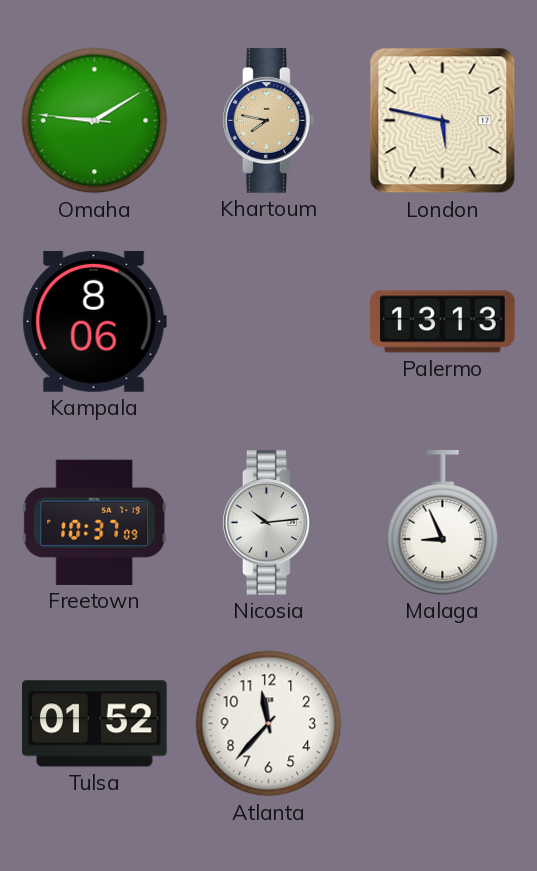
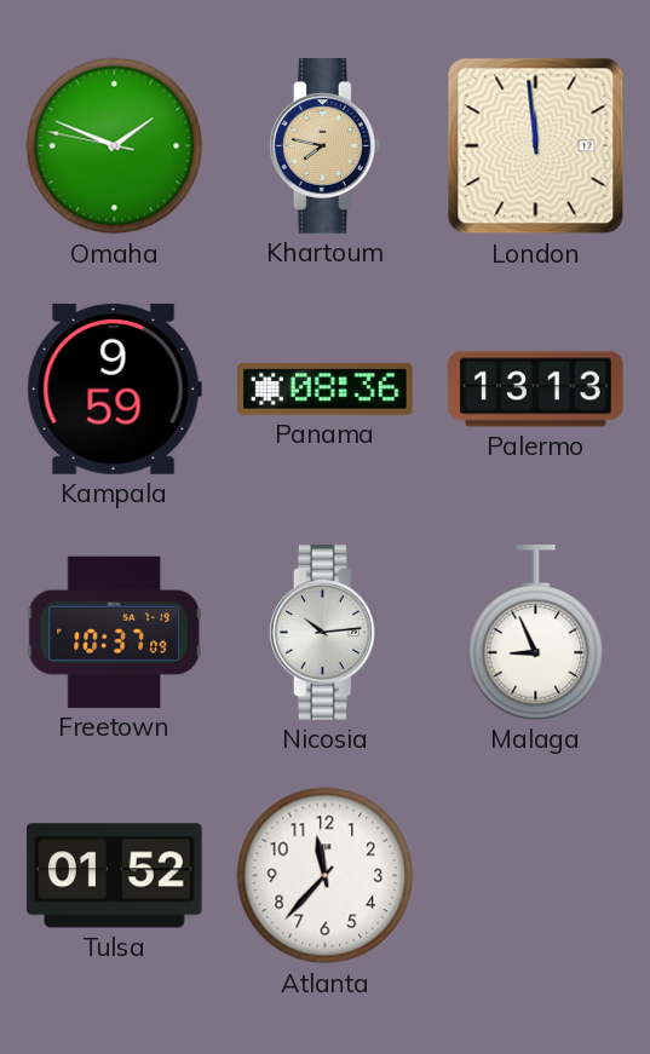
Omaha: 9:09 -> 1:48 (115, 146)
London: 5:47 -> 11:59 (536, 146)
Kampala: 8:06 -> 9:59 (114, 388)
Panama: none -> 08:36 (326, 388)
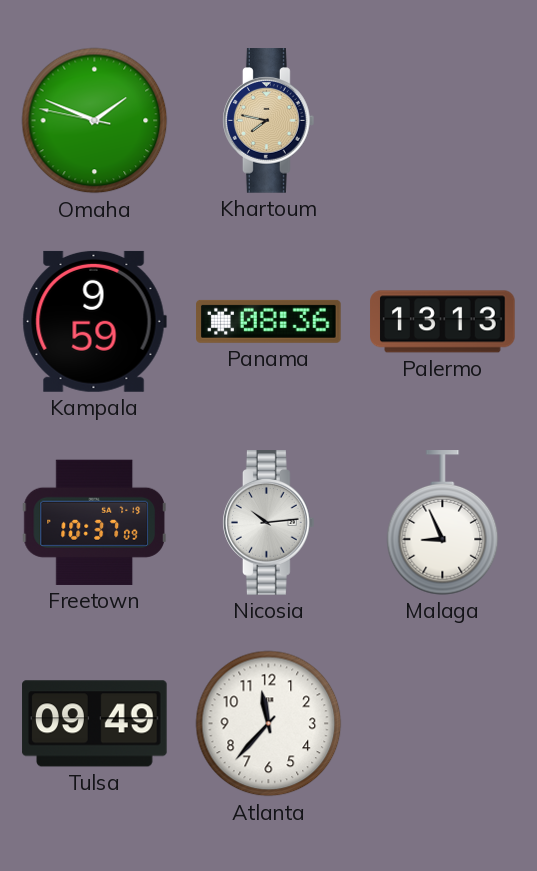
London: 11:59 -> none (536, 146)
Tulsa: 01:52 -> 09:49 (95, 724)
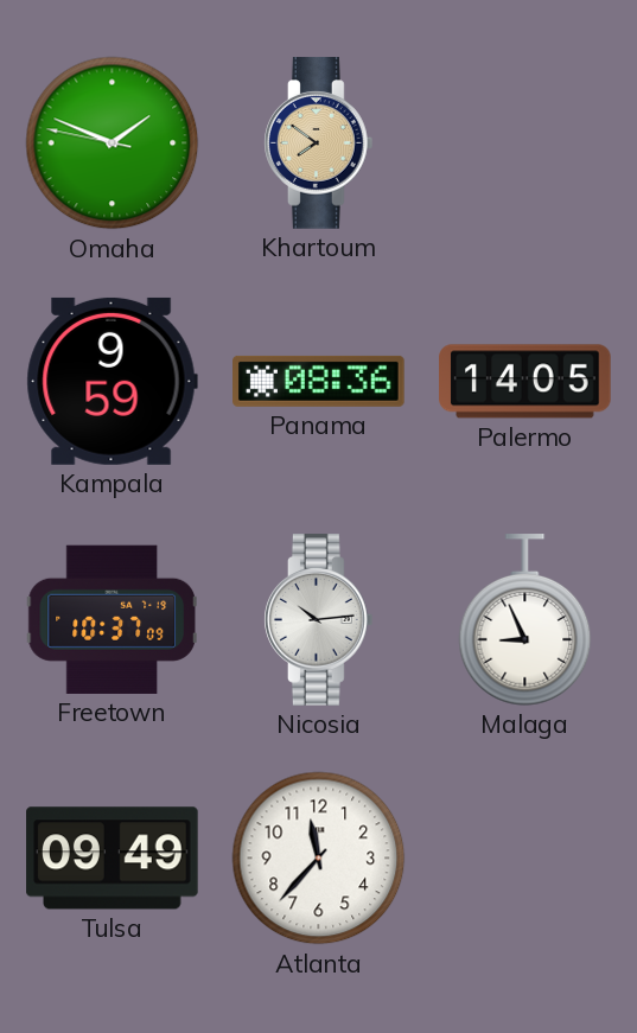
Khartoum: 7:47 -> 7:51 (319, 144)
Palermo: 13:13 -> 14:05 (525, 382)
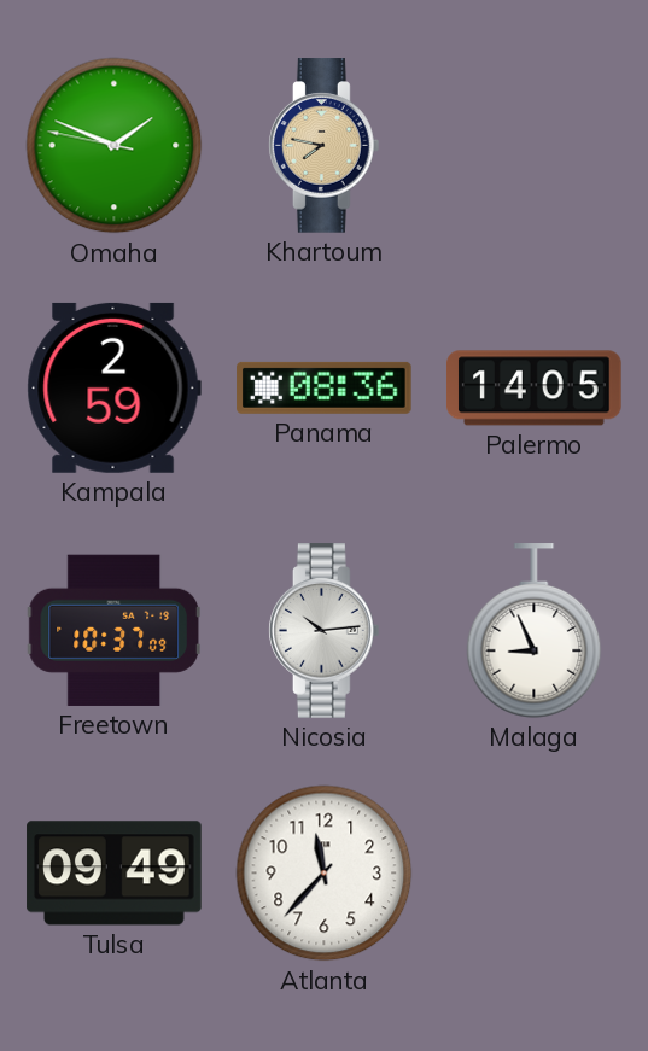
Khartoum: 7:51 -> 7:47 (325, 146)
Kampala: 9:59 -> 2:59 (113, 387)
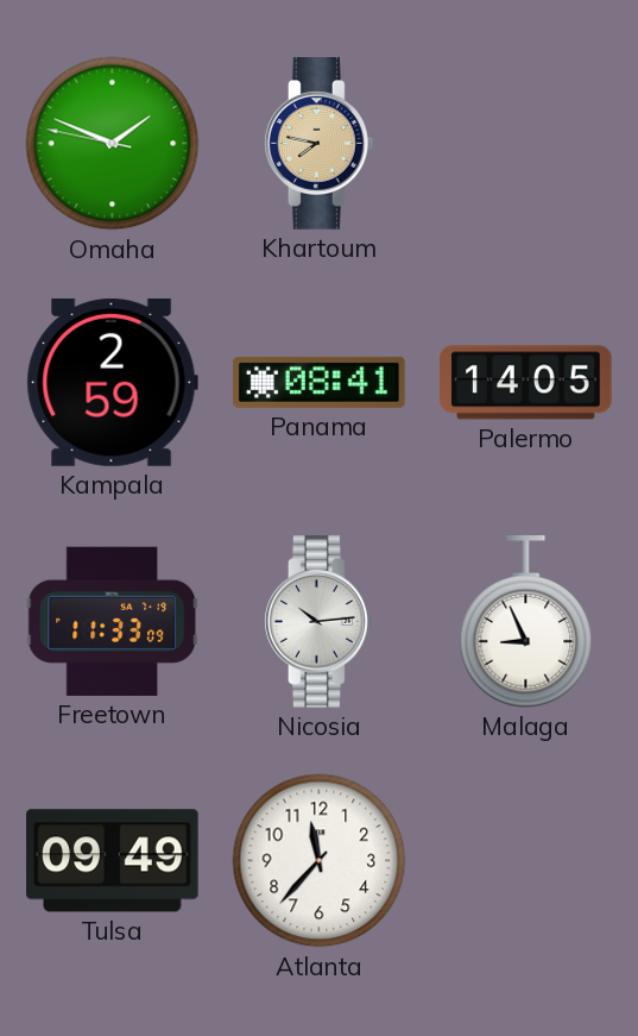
Panama: 08:36 -> 08:41 (320, 382)
Freetown: 10:37 -> 11:33 (112, 621)
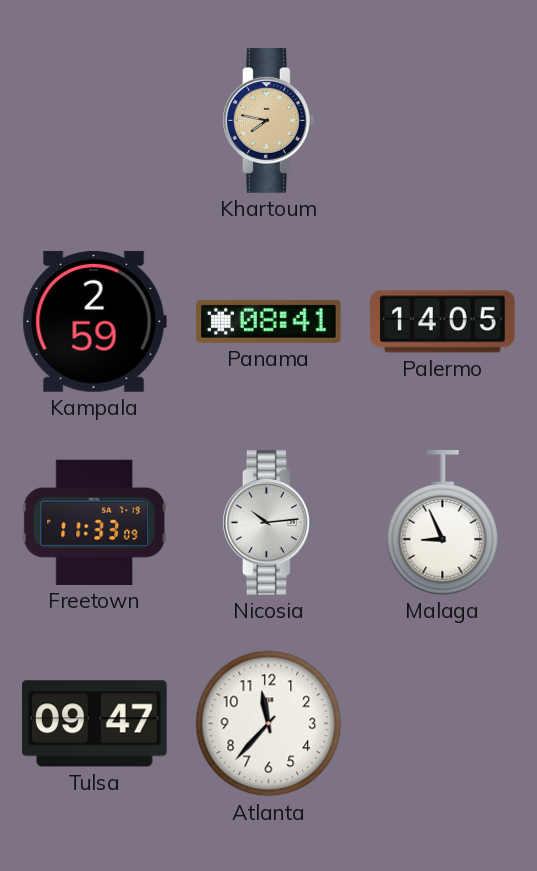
Omaha: 1:48 -> none (113, 144)
Tulsa: 09:49 -> 09:47 (95, 724)
